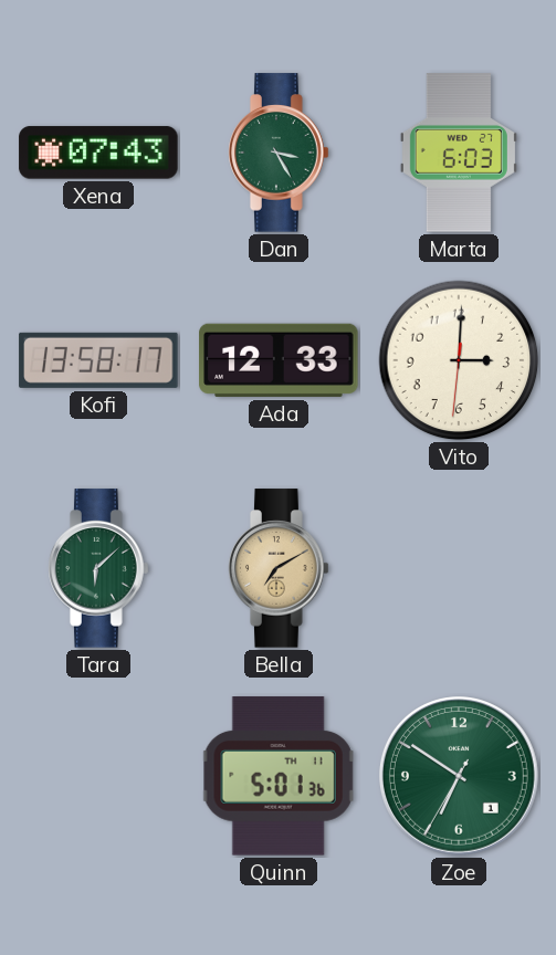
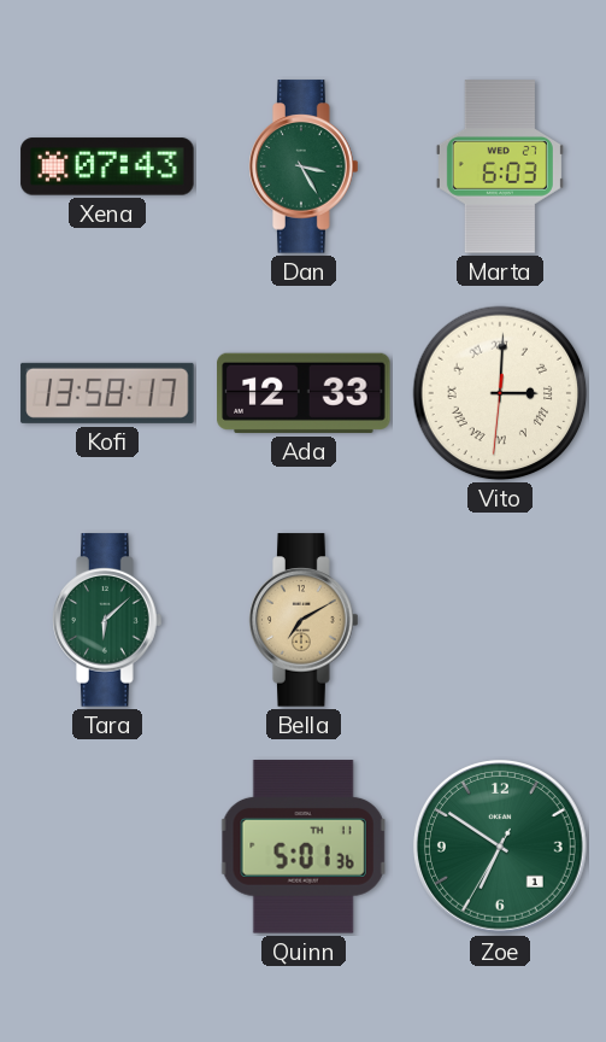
Vito numerals: Arabic -> Roman (500, 393)
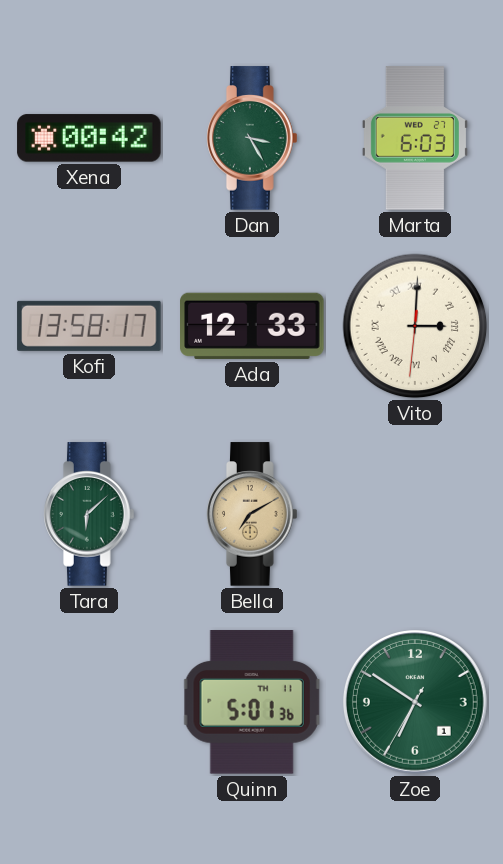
Xena: 07:43 -> 00:42 (89, 138)
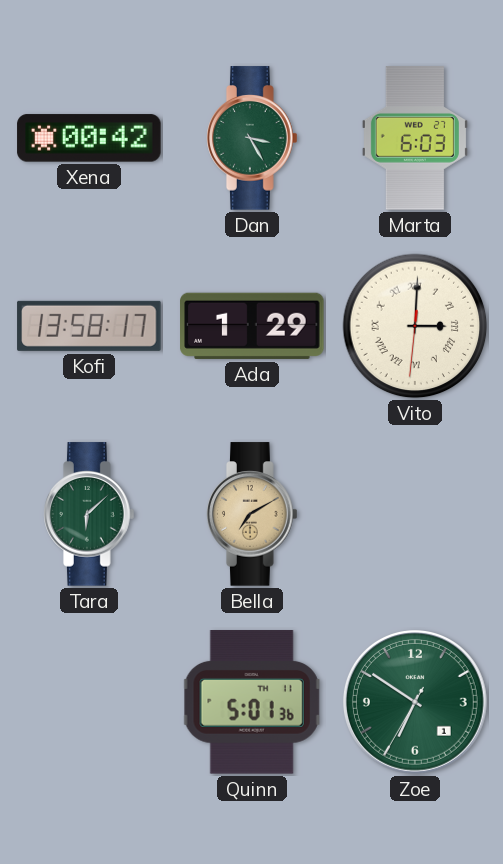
Ada: 12:33 -> 1:29 (252, 326)
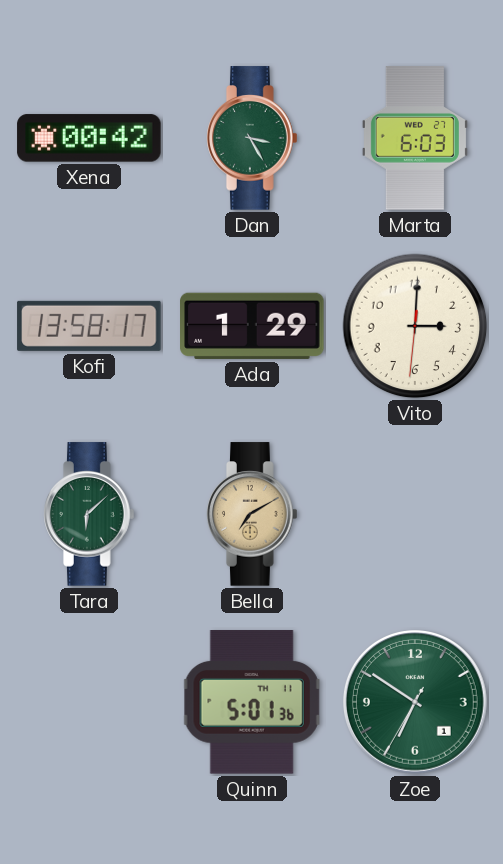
Vito numerals: Roman -> Arabic (415, 326)
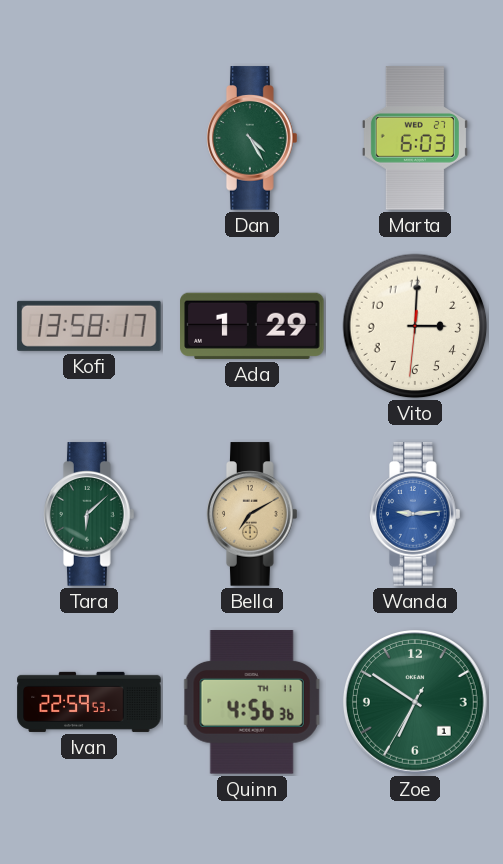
Xena: 00:42 -> none (89, 138)
Dan: 3:25 -> 4:25 (252, 138)
Wanda: none -> 9:14 (415, 514)
Ivan: none -> 22:59 (89, 702)
Quinn: 5:01 -> 4:56 (252, 702)
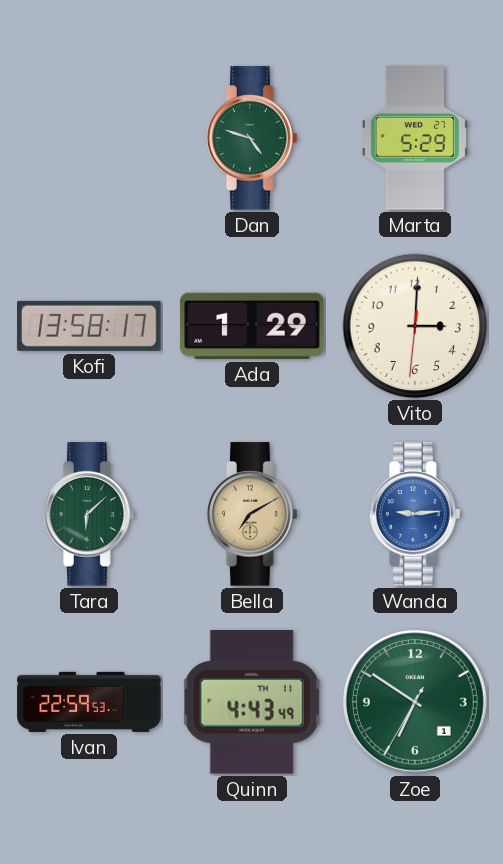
Dan: 4:25 -> 4:48 (252, 138)
Marta: 6:03 -> 5:29 (415, 138)
Quinn: 4:56 -> 4:43 (252, 702)
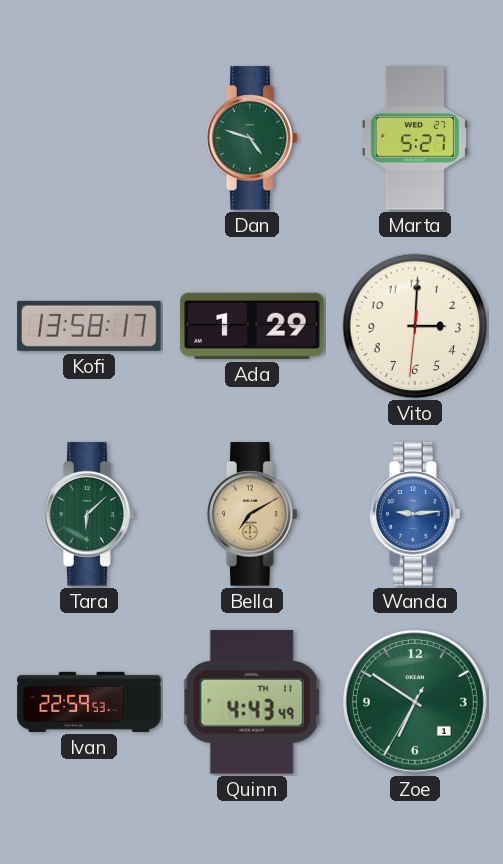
Marta: 5:29 -> 5:27 (415, 138)
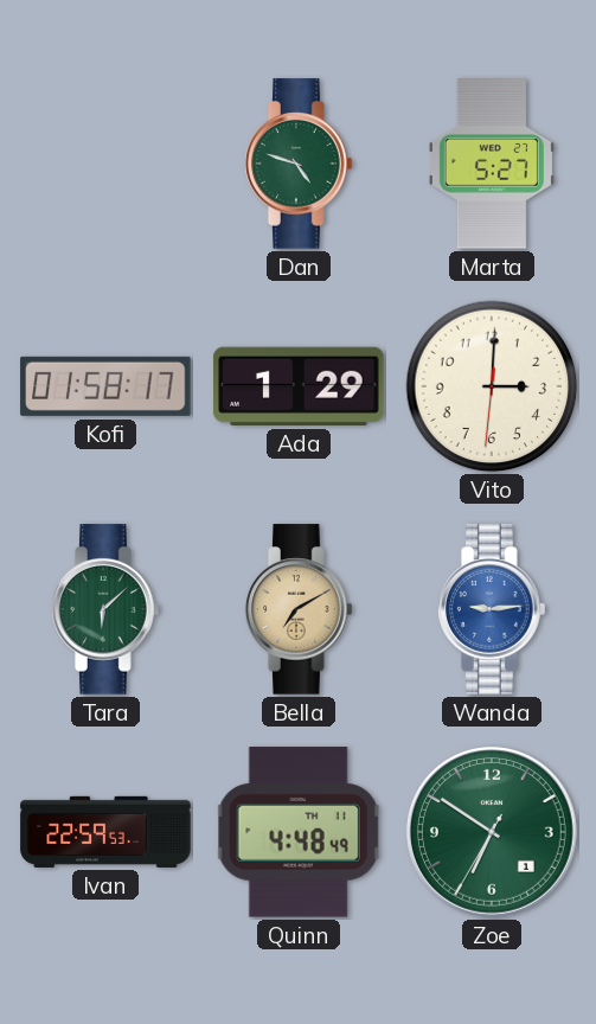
Kofi: 13:58 -> 01:58 (105, 386)
Quinn: 4:43 -> 4:48 (299, 832)
